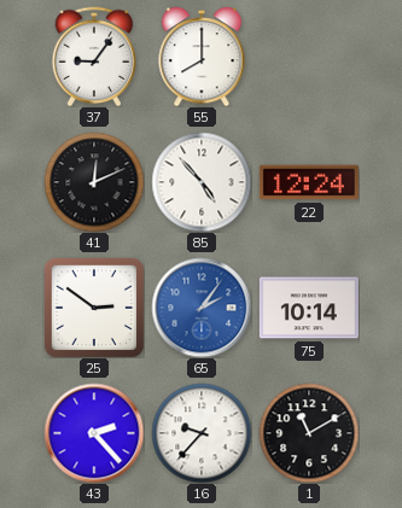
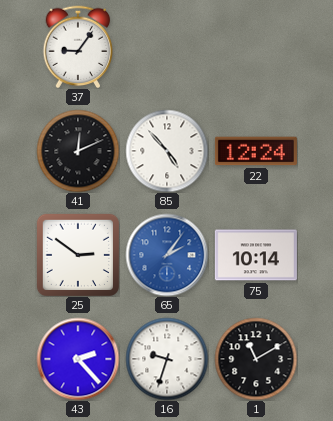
55: 8:00 -> none (202, 57)
16: 9:37 -> 9:33 (167, 359)
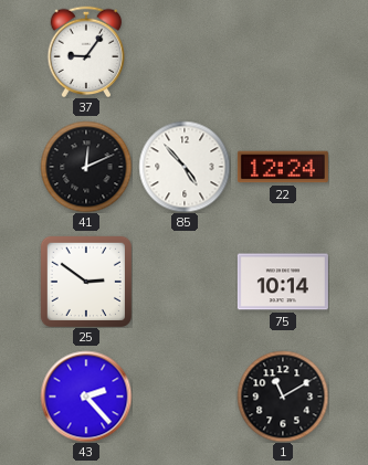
65: 2:06 -> none (167, 255)
16: 9:33 -> none (167, 359)
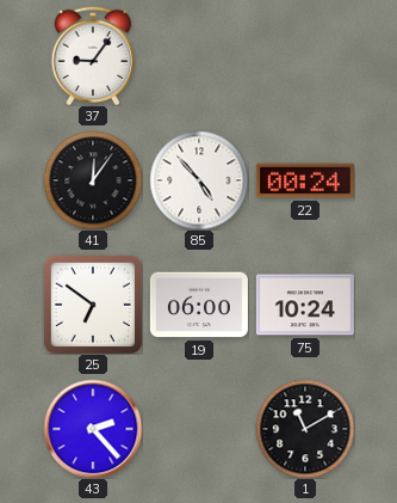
41: 12:11 -> 12:06 (93, 180)
22: 12:24 -> 00:24 (305, 180)
25: 2:51 -> 6:51 (93, 305)
19: none -> 06:00 (199, 305)
75: 10:14 -> 10:24 (305, 305)
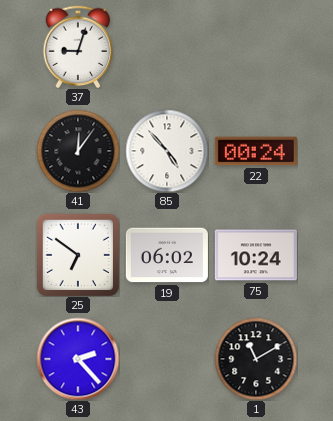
37: 9:06 -> 9:03 (78, 47)
19: 06:00 -> 06:02 (167, 255)
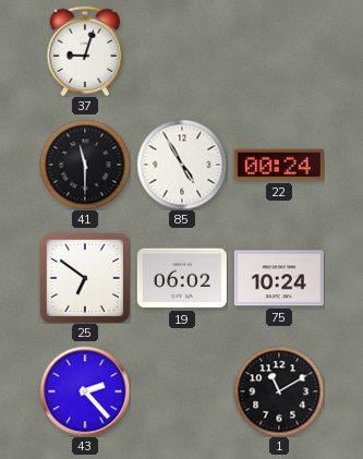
41: 12:06 -> 11:30 (85, 165)
85: 4:53 -> 4:55 (182, 165)
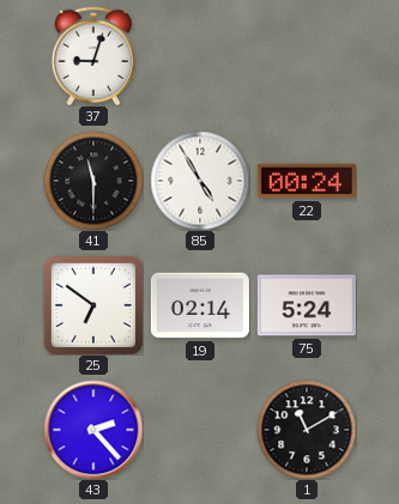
19: 06:02 -> 02:14 (200, 305)
75: 10:24 -> 5:24 (307, 305)
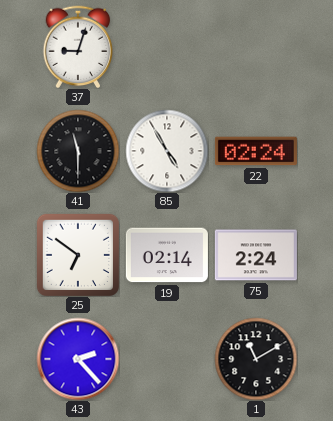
22: 00:24 -> 02:24 (256, 151)
75: 5:24 -> 2:24 (256, 255)
